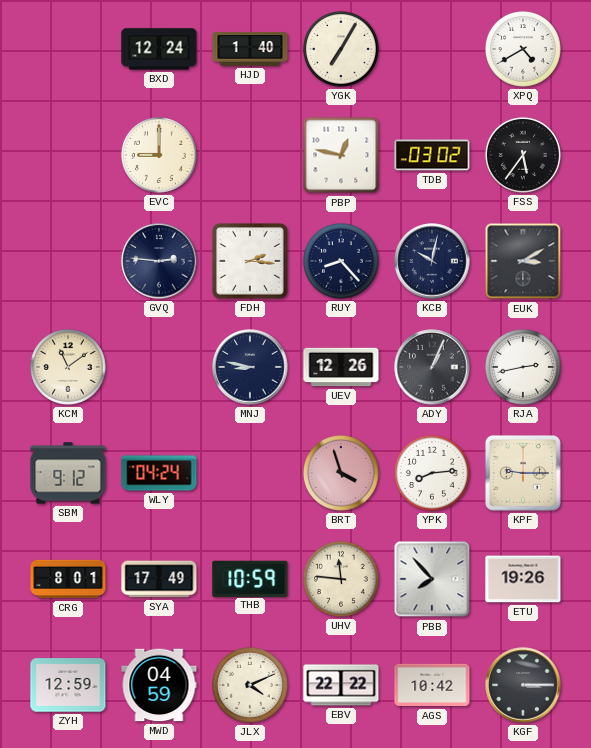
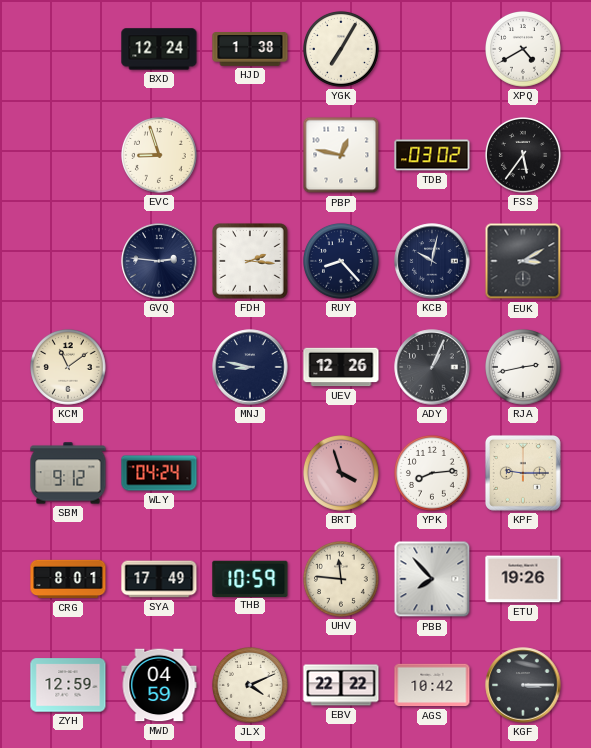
HJD: 1:40 -> 1:38 (250, 49)
EVC: 9:00 -> 8:57 (160, 156)
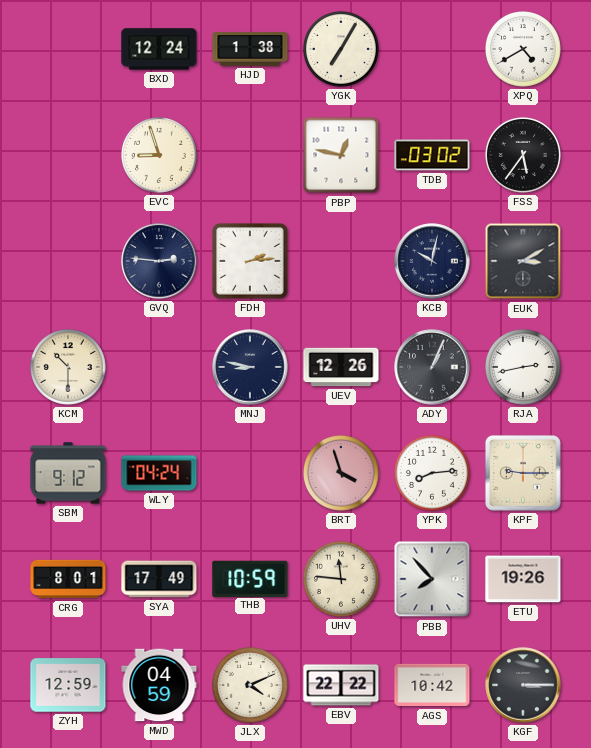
FDH: 2:16 -> 2:14 (251, 262)
RUY: 8:23 -> none (342, 262)
KCM: 11:09 -> 10:30 (69, 368)
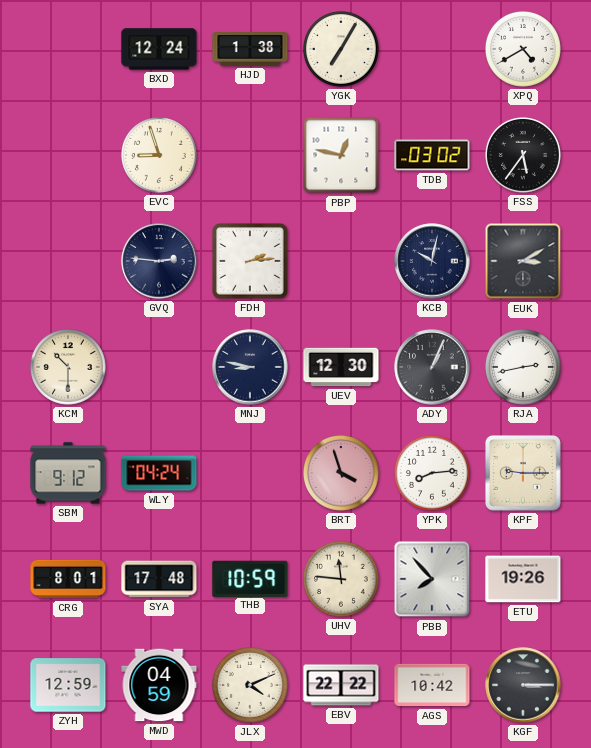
UEV: 12:26 -> 12:30 (341, 367)
SYA: 17:49 -> 17:48 (159, 579)
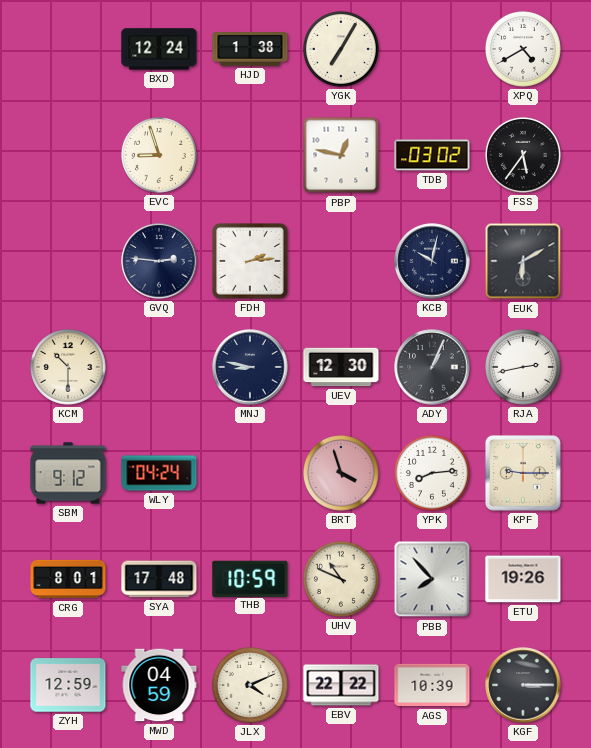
EUK: 3:10 -> 6:10 (523, 261)
UHV: 11:46 -> 10:49 (342, 580)
AGS: 10:42 -> 10:39 (432, 685)
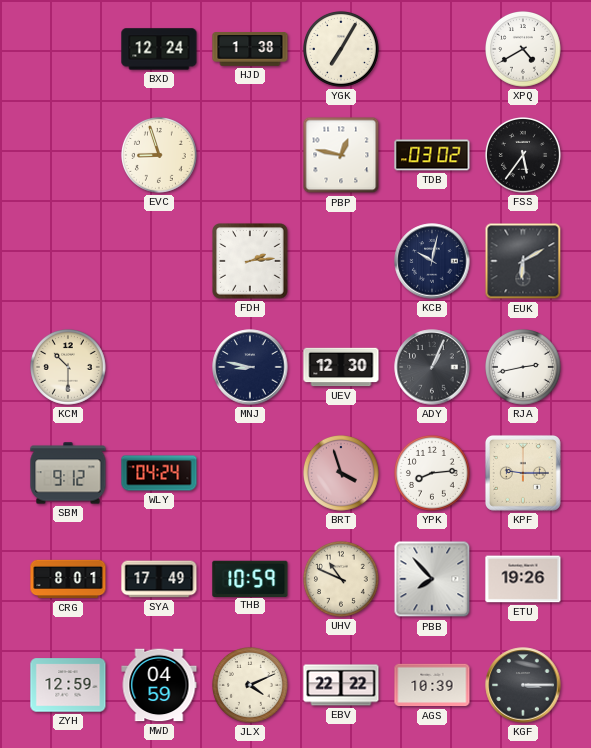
GVQ: 2:46 -> none (159, 261)
SYA: 17:48 -> 17:49 (159, 579)
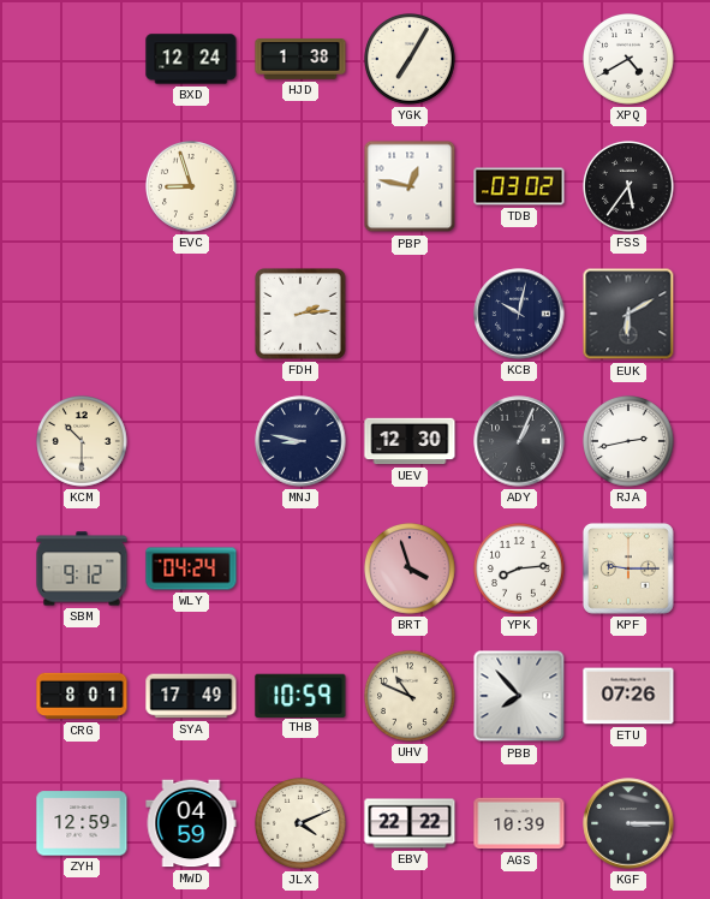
ETU: 19:26 -> 07:26 (628, 696)
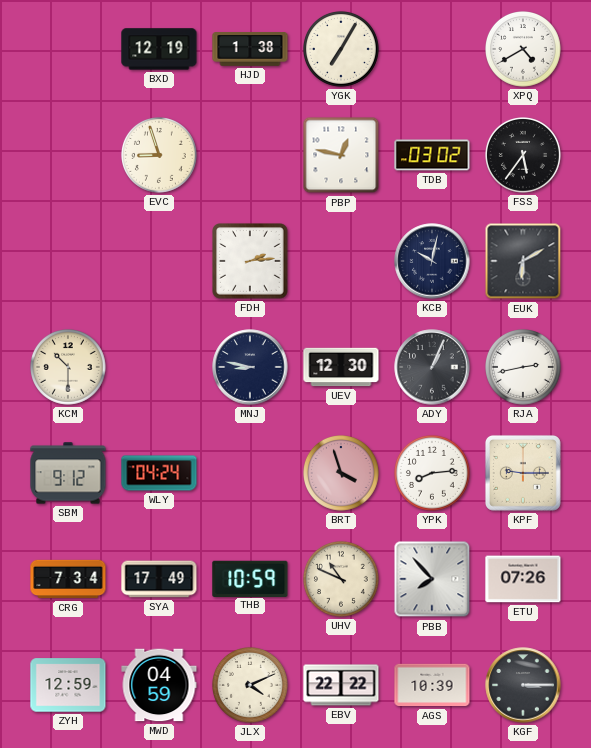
BXD: 12:24 -> 12:19 (159, 49)
CRG: 8:01 -> 7:34 (68, 579)
